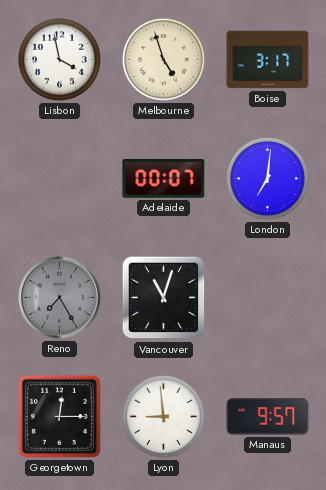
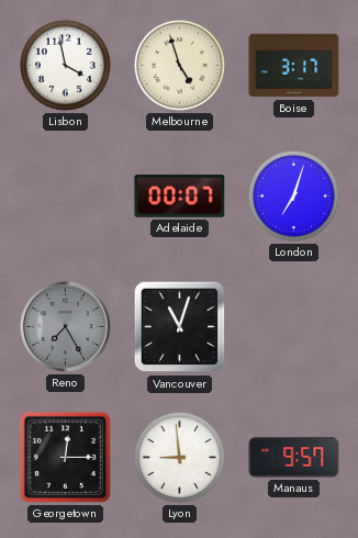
London: 7:01 -> 7:03 (293, 195)
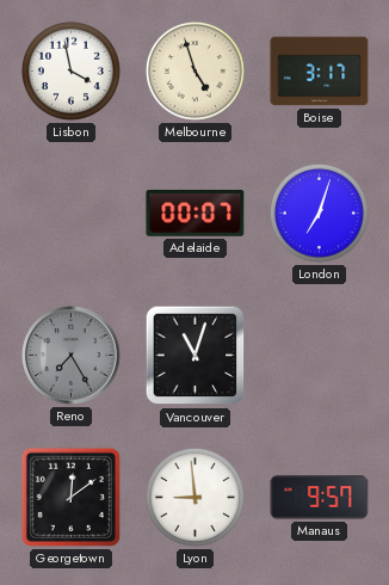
Georgetown: 12:15 -> 12:09 (70, 497)
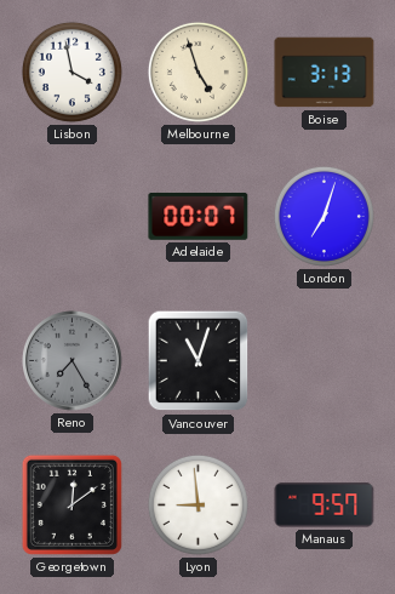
Boise: 3:17 -> 3:13 (325, 73)
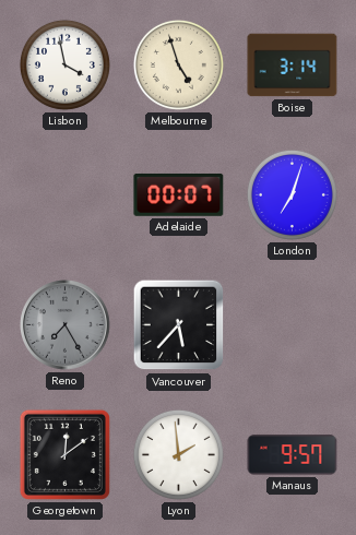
Boise: 3:13 -> 3:14 (293, 66)
Vancouver: 11:03 -> 5:37 (179, 325)
Lyon: 8:59 -> 1:59 (178, 454)
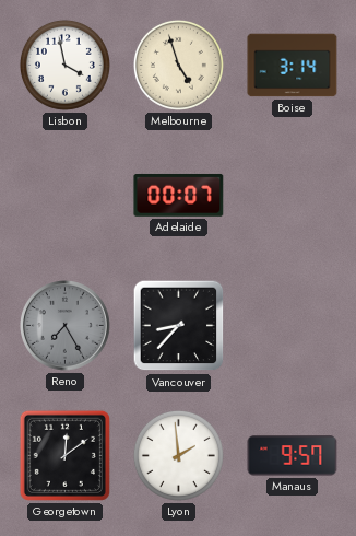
London: 7:03 -> none (292, 194)
Vancouver: 5:37 -> 8:37 (179, 326)
